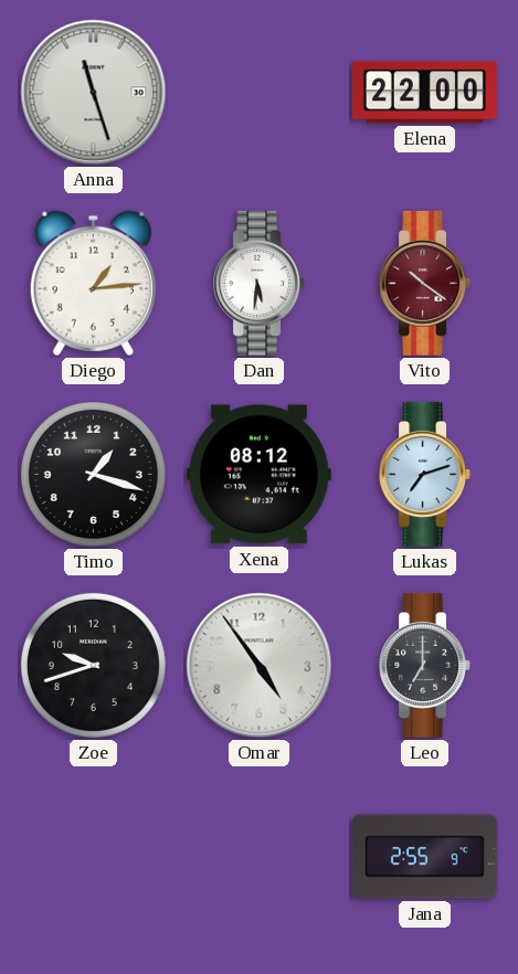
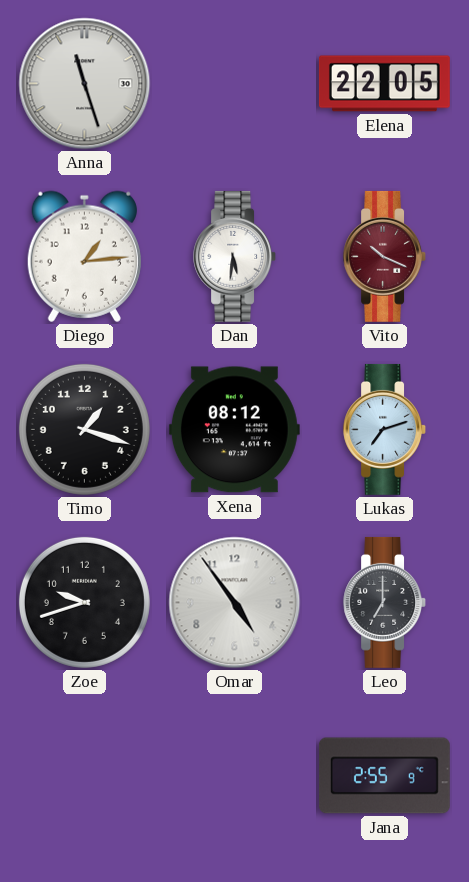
Elena: 22:00 -> 22:05 (384, 84)
Vito: 10:21 -> 10:19 (385, 256)
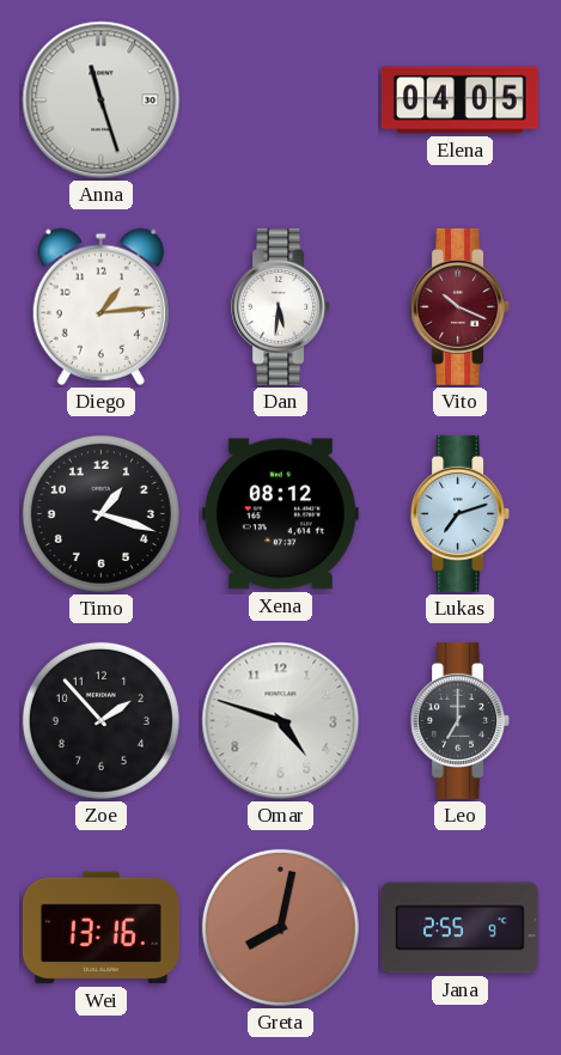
Elena: 22:05 -> 04:05 (459, 100)
Zoe: 9:42 -> 1:53 (100, 720)
Omar: 4:54 -> 4:48 (281, 721)
Wei: none -> 13:16 (100, 928)
Greta: none -> 8:02 (280, 927)
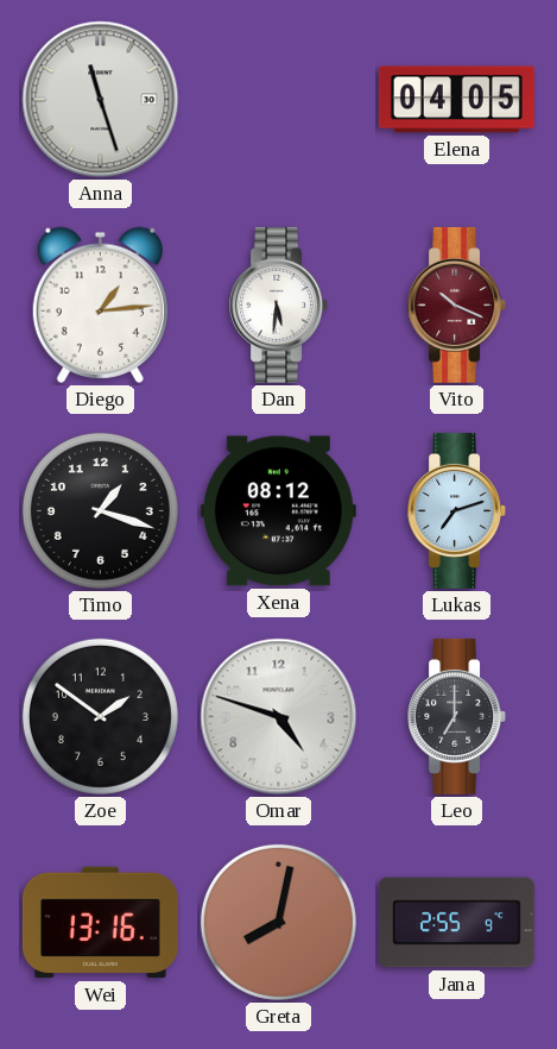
Zoe: 1:53 -> 1:51 (100, 716)
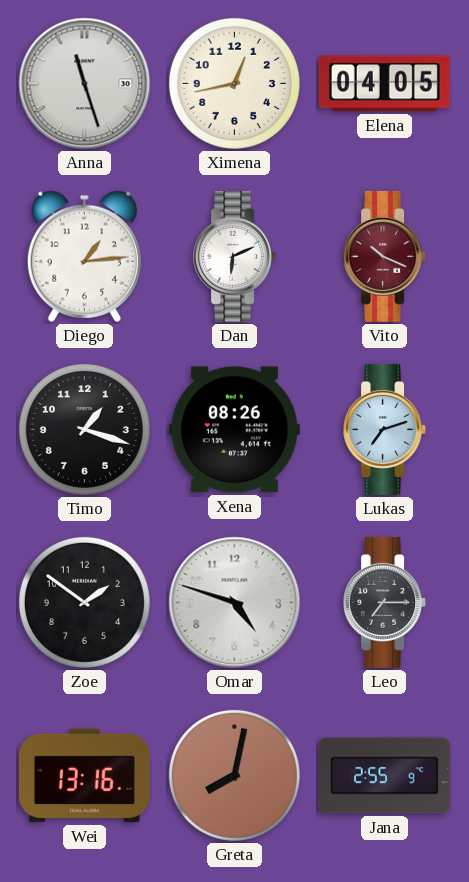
Ximena: none -> 12:43 (234, 83)
Dan: 5:31 -> 6:11 (235, 256)
Xena: 08:12 -> 08:26 (234, 430)
Leo: 7:00 -> 7:15 (385, 602)
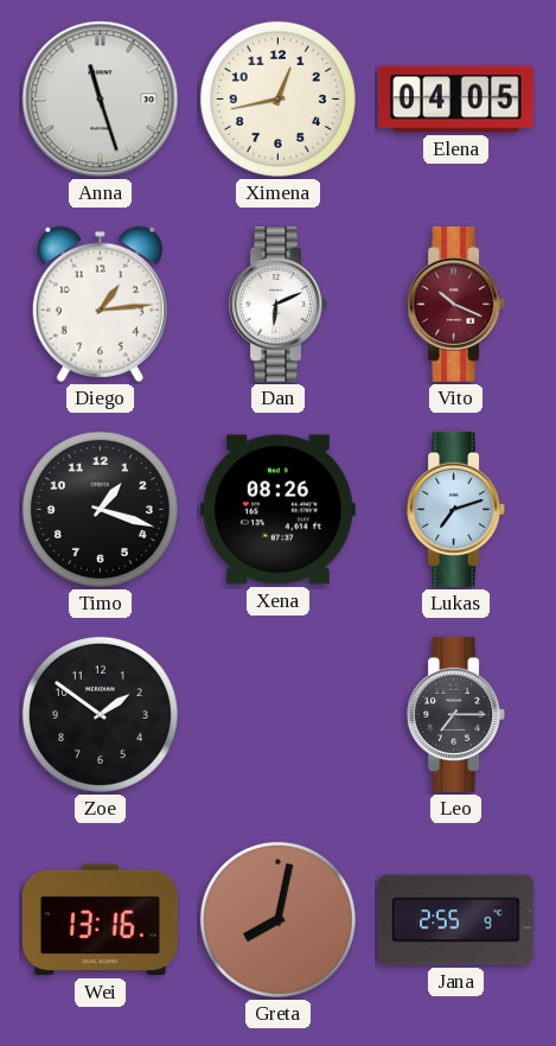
Omar: 4:48 -> none (235, 603)
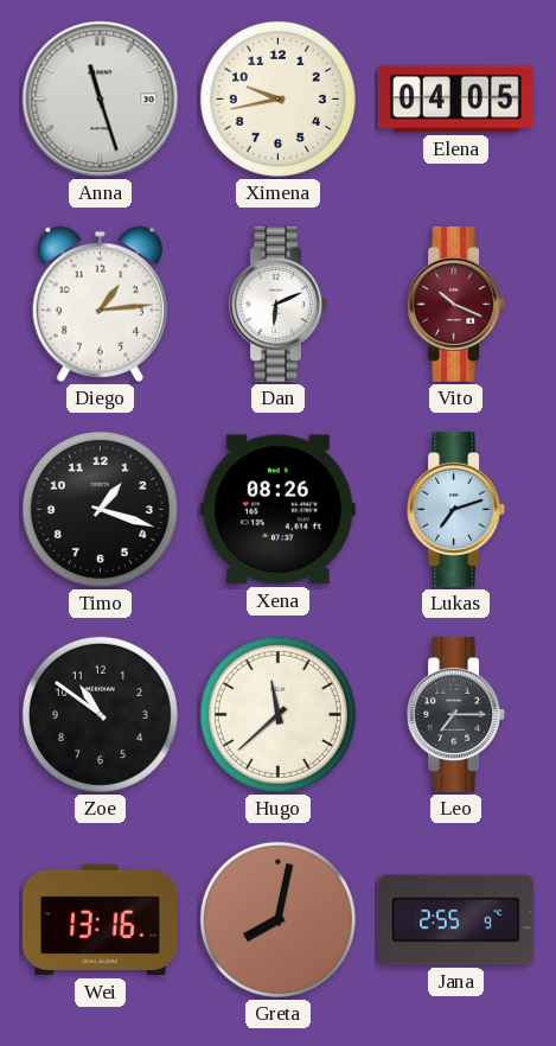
Ximena: 12:43 -> 9:43 (277, 98)
Zoe: 1:51 -> 10:51 (100, 714)
Hugo: none -> 11:38 (277, 714)
